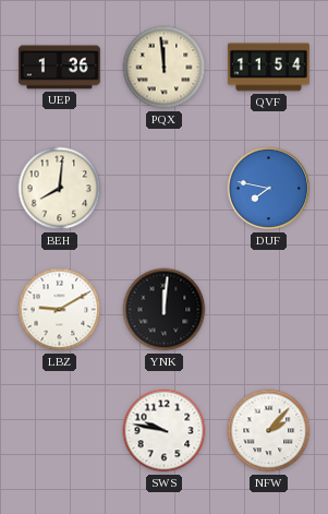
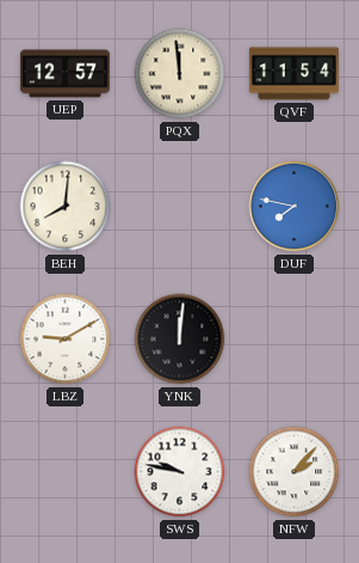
UEP: 1:36 -> 12:57 (64, 74)
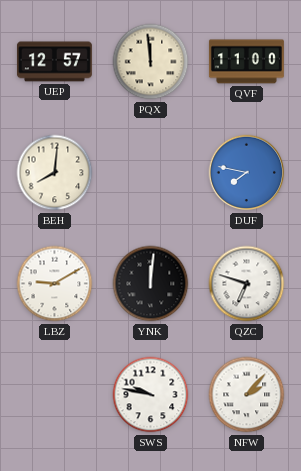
QVF: 11:54 -> 11:00 (246, 62)
QZC: none -> 6:48 (247, 284)
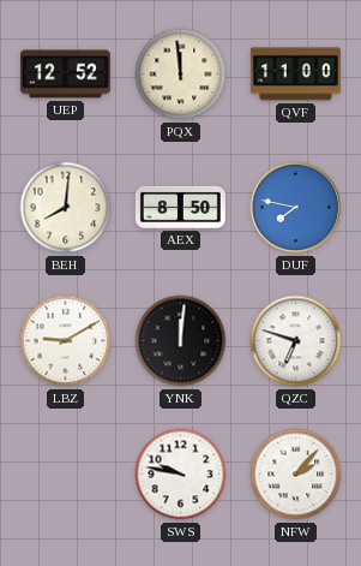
UEP: 12:57 -> 12:52 (65, 75)
AEX: none -> 8:50 (180, 207)
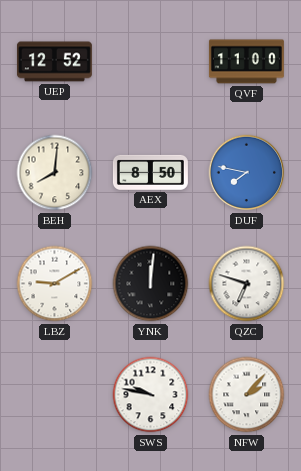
PQX: 11:59 -> none (181, 75)
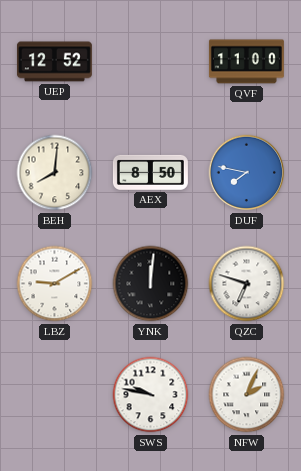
NFW: 2:07 -> 2:04 (247, 395)
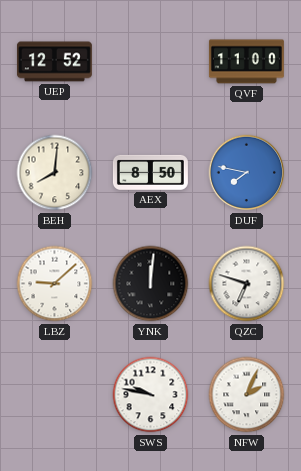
LBZ: 9:10 -> 9:08 (55, 284)
